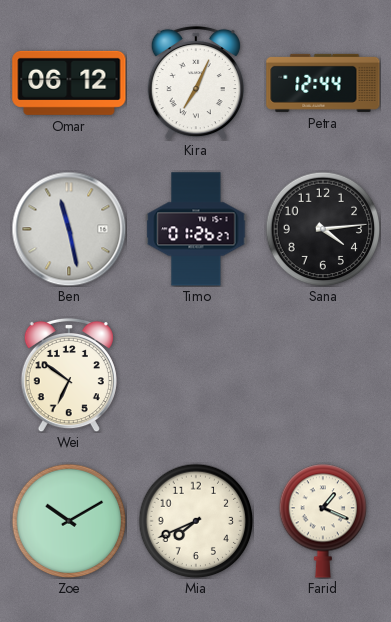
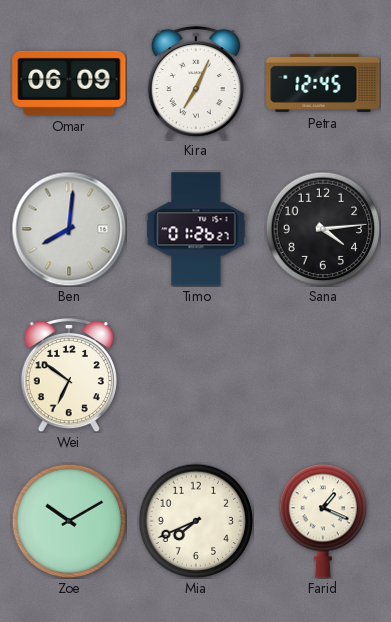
Omar: 06:12 -> 06:09 (69, 83)
Petra: 12:44 -> 12:45 (323, 83)
Ben: 11:28 -> 8:01 (69, 229)
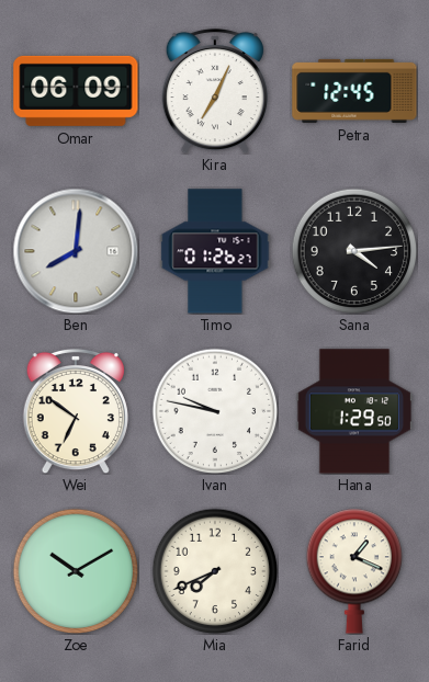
Ivan: none -> 9:47 (215, 411)
Hana: none -> 1:29 (354, 411)
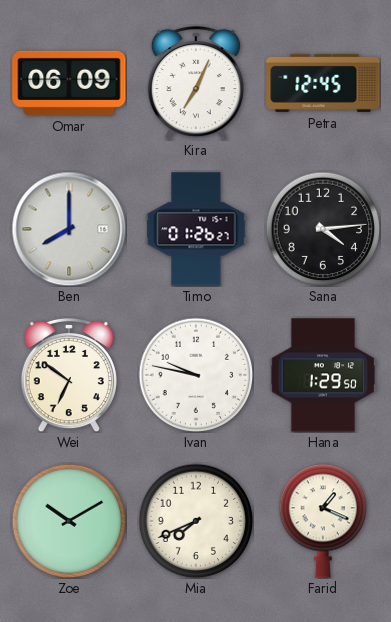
Ben: 8:01 -> 8:00 (69, 229)
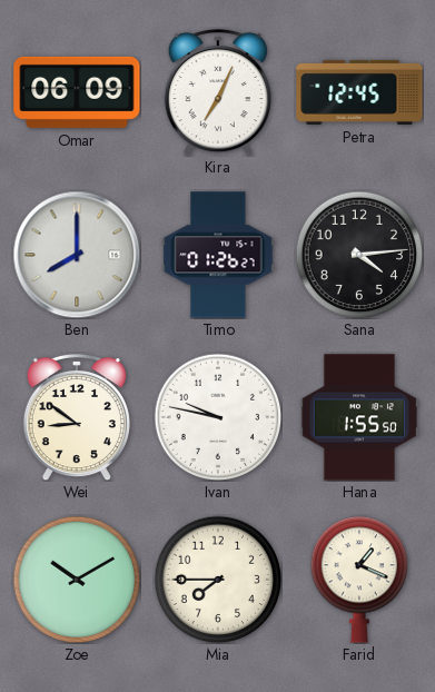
Wei: 6:51 -> 8:51 (77, 417)
Hana: 1:29 -> 1:55 (359, 417)
Mia: 7:41 -> 7:45 (218, 580)
